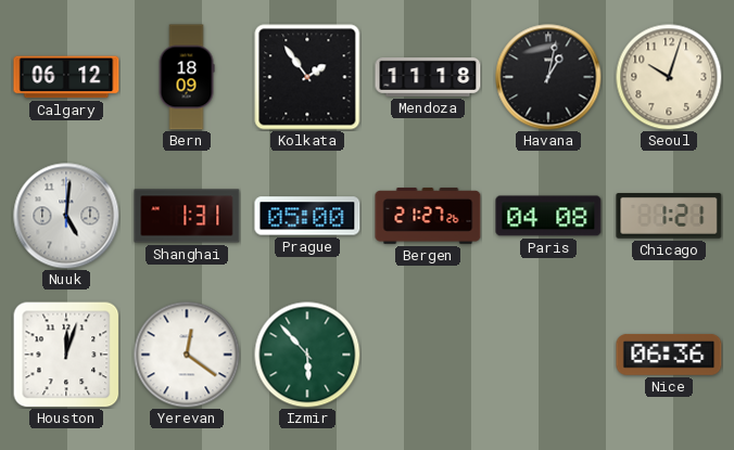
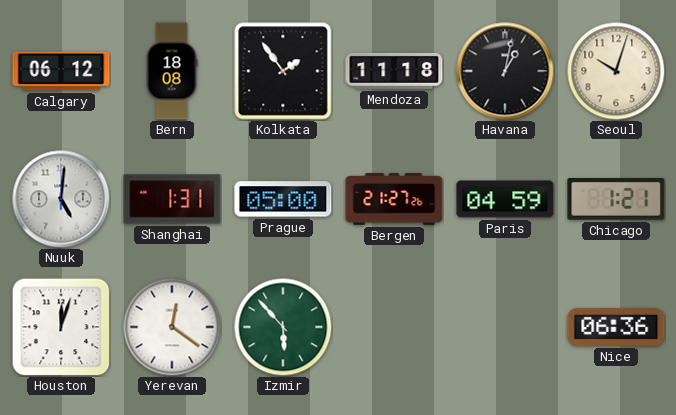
Bern: 18:09 -> 18:08 (172, 71)
Paris: 04:08 -> 04:59 (505, 199)
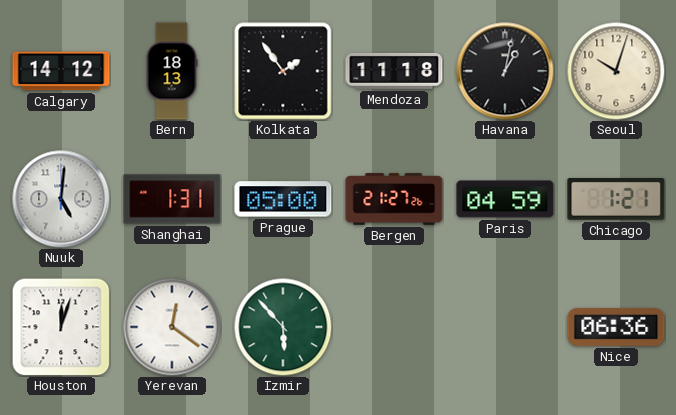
Calgary: 06:12 -> 14:12 (61, 71)
Bern: 18:08 -> 18:13 (172, 71)
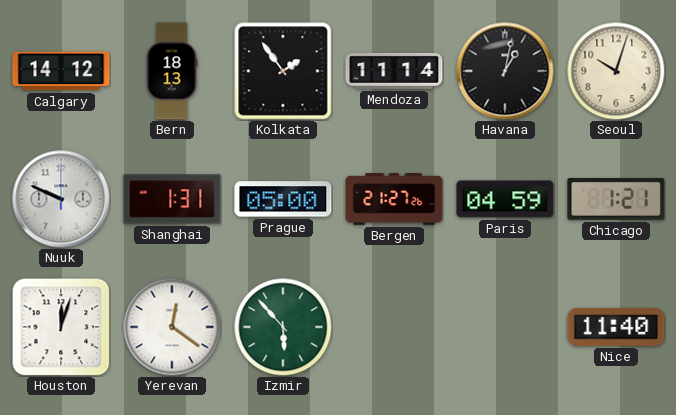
Mendoza: 11:18 -> 11:14 (394, 71)
Nuuk: 5:01 -> 9:49 (61, 199)
Nice: 06:36 -> 11:40 (616, 327)
